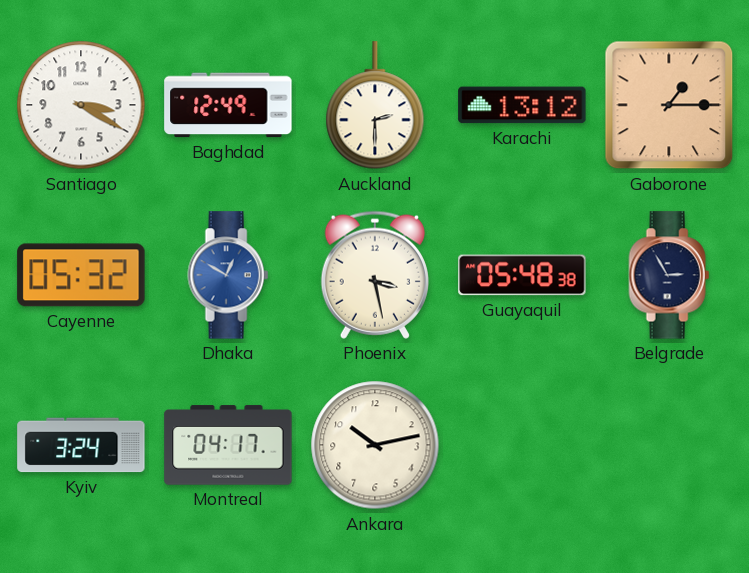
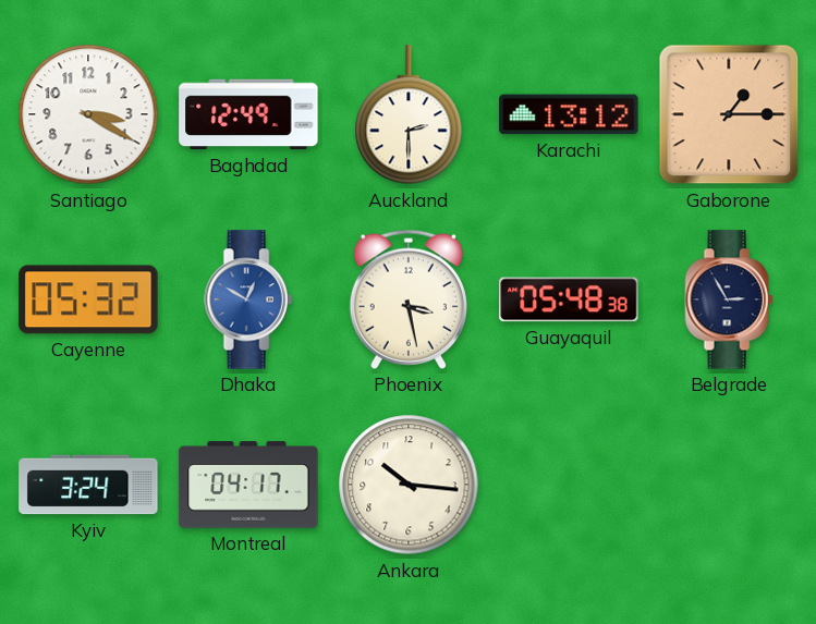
Ankara: 10:13 -> 10:16 (409, 485)
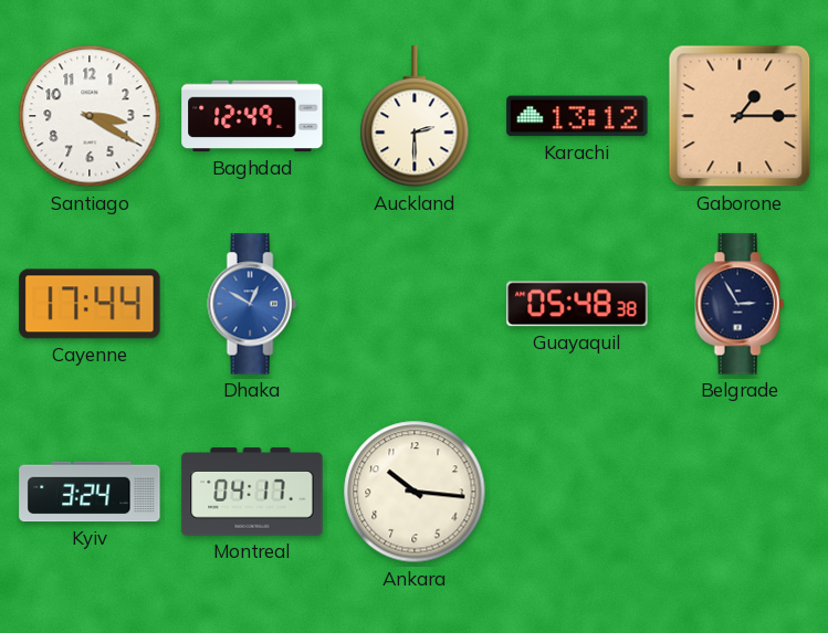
Cayenne: 05:32 -> 17:44 (90, 304)
Phoenix: 3:28 -> none (409, 299)
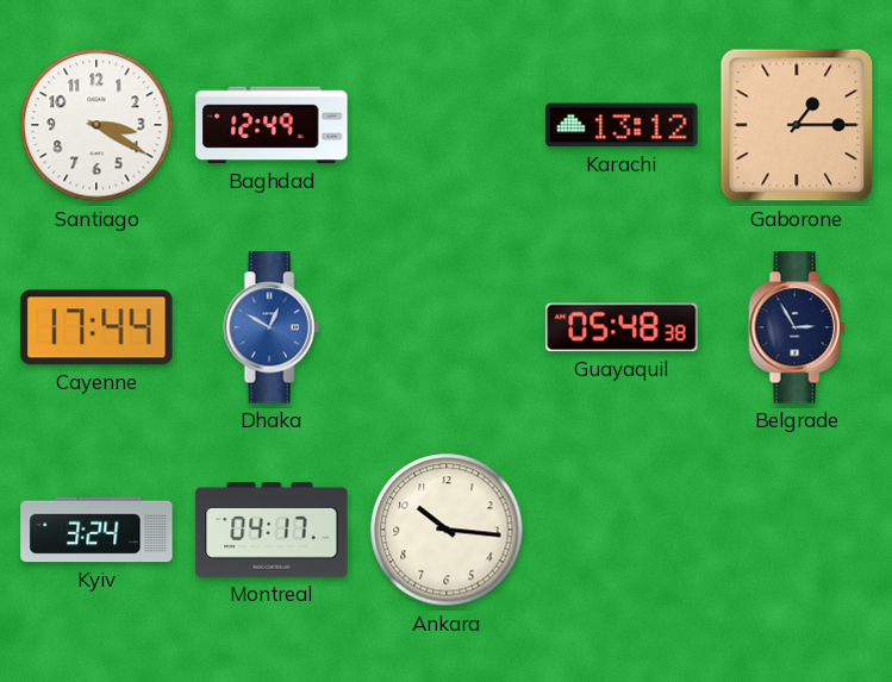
Auckland: 2:30 -> none (415, 117)
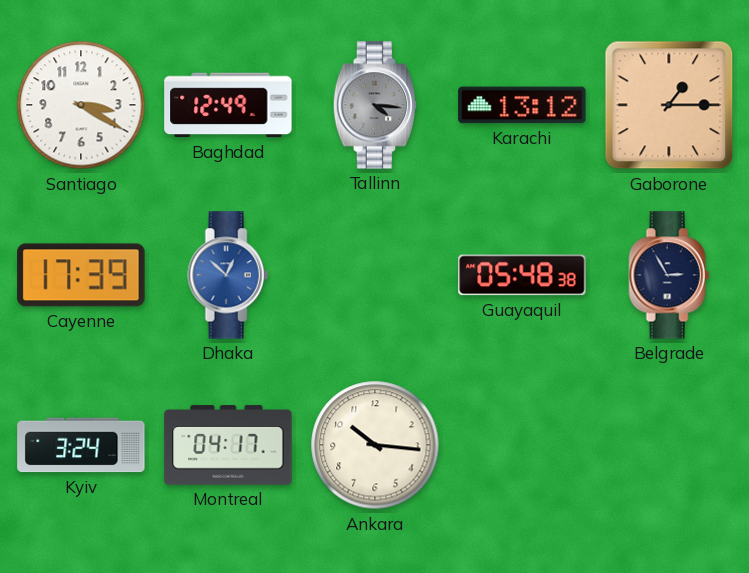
Tallinn: none -> 4:16 (375, 105)
Cayenne: 17:44 -> 17:39 (81, 275)
Dhaka: 12:50 -> 12:52 (228, 275)
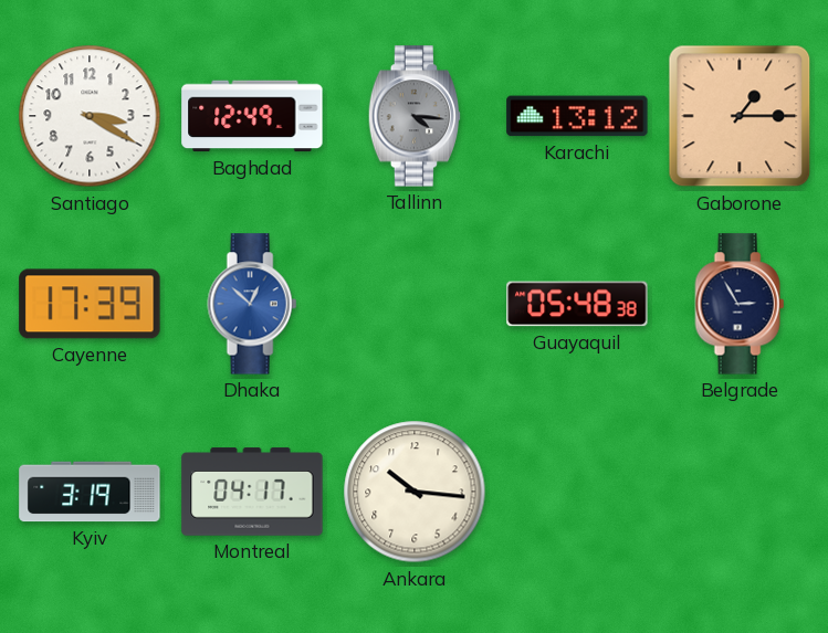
Kyiv: 3:24 -> 3:19 (90, 492)
